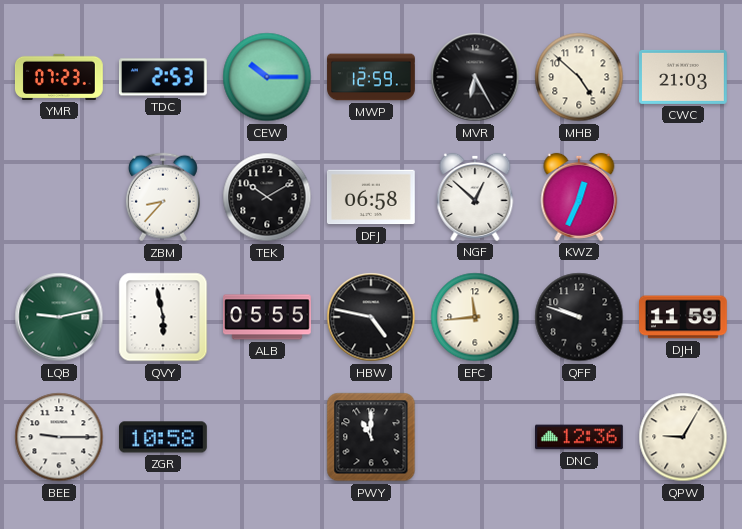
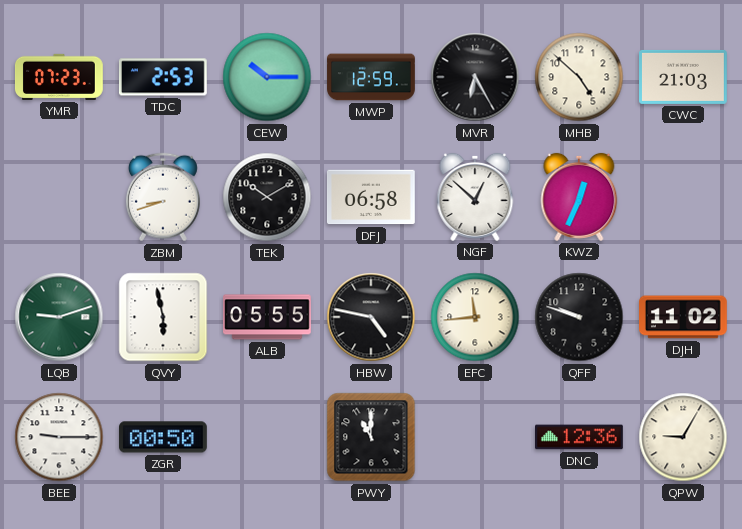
ZBM: 8:37 -> 8:42 (163, 197)
LQB: 9:13 -> 9:12 (59, 317)
DJH: 11:59 -> 11:02 (684, 317)
ZGR: 10:58 -> 00:50 (164, 437)
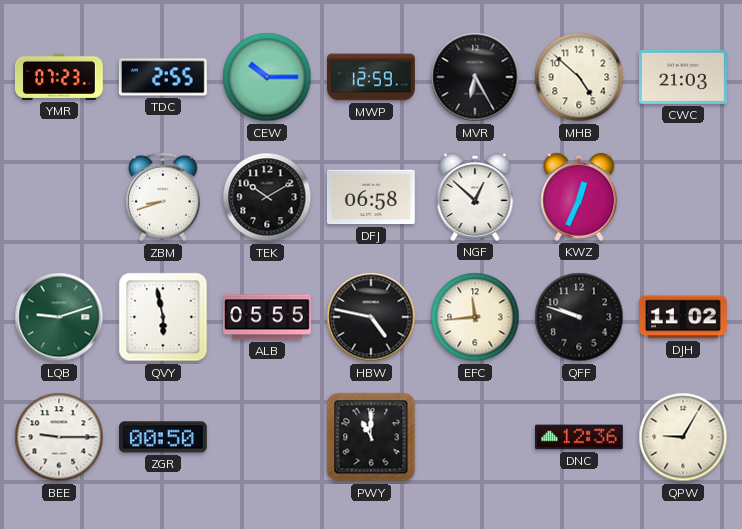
TDC: 2:53 -> 2:55 (163, 77)
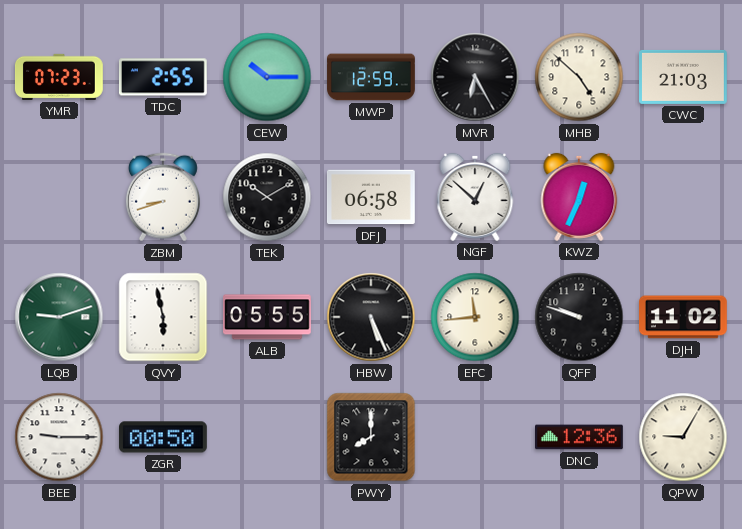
HBW: 4:47 -> 5:26 (371, 317)
PWY: 11:00 -> 8:00 (371, 437)
